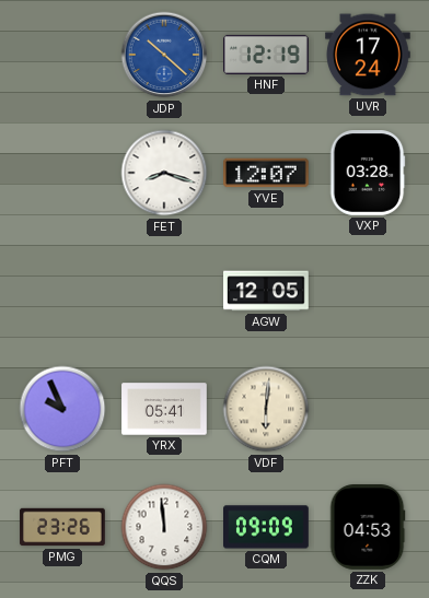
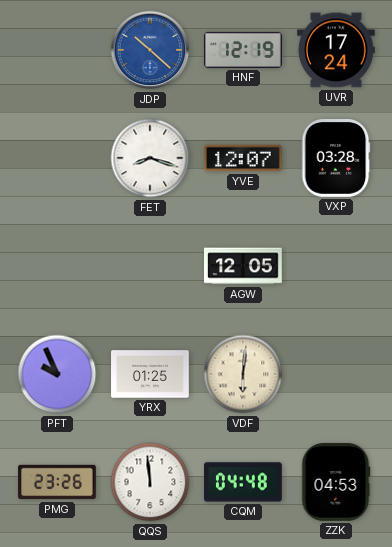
YRX: 05:41 -> 01:25 (150, 374)
CQM: 09:09 -> 04:48 (244, 482)
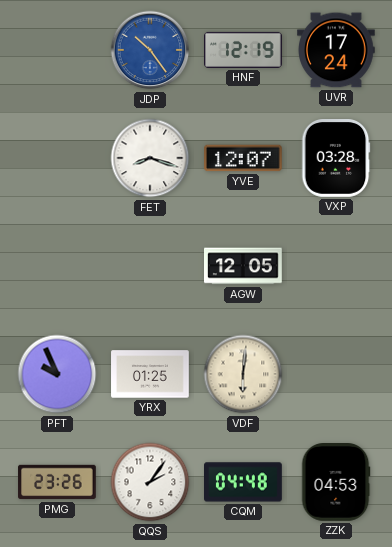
JDP: 10:22 -> 10:24 (150, 50)
QQS: 11:59 -> 2:06 (150, 482)
